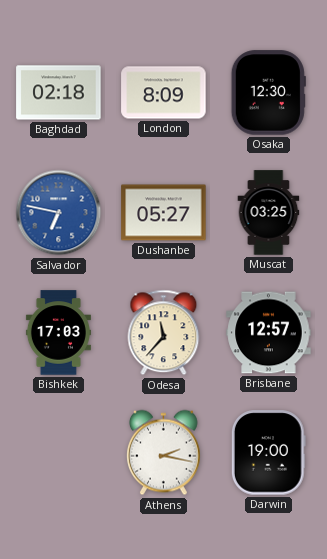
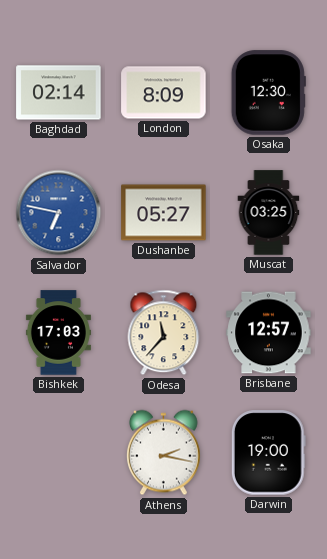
Baghdad: 02:18 -> 02:14 (59, 93)
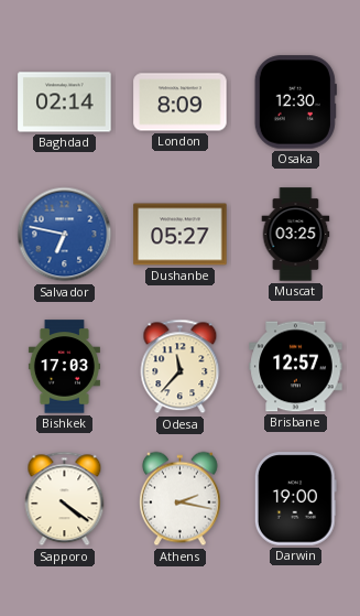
Sapporo: none -> 4:21 (65, 499)
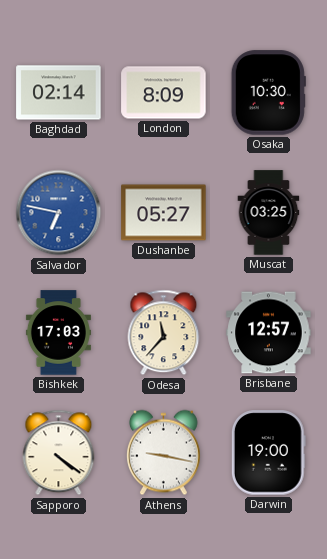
Osaka: 12:30 -> 10:30 (268, 93)
Athens: 2:17 -> 9:17 (163, 453)
